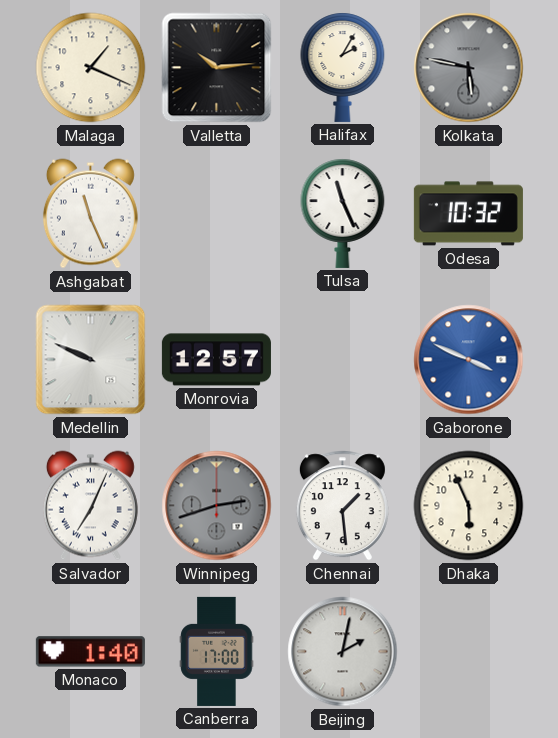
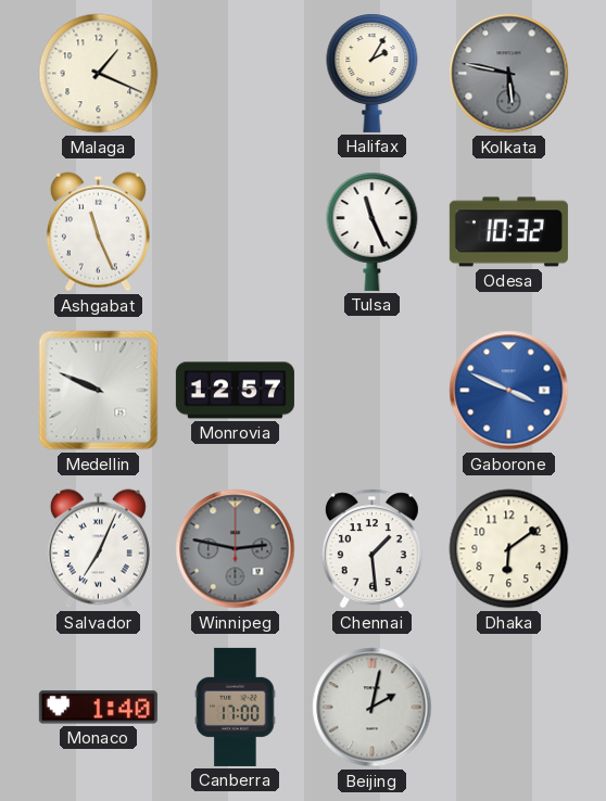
Valletta: 10:14 -> none (217, 68)
Winnipeg: 2:42 -> 2:47 (236, 549)
Dhaka: 5:56 -> 6:09 (509, 549)
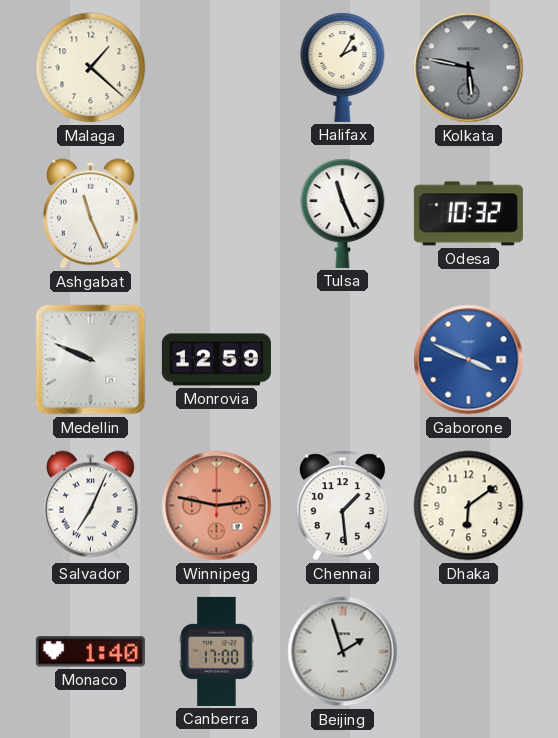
Malaga: 1:19 -> 1:22 (91, 68)
Monrovia: 12:57 -> 12:59 (216, 360)
Winnipeg dial: grey -> salmon (217, 506)
Beijing: 2:02 -> 1:57 (343, 652)
